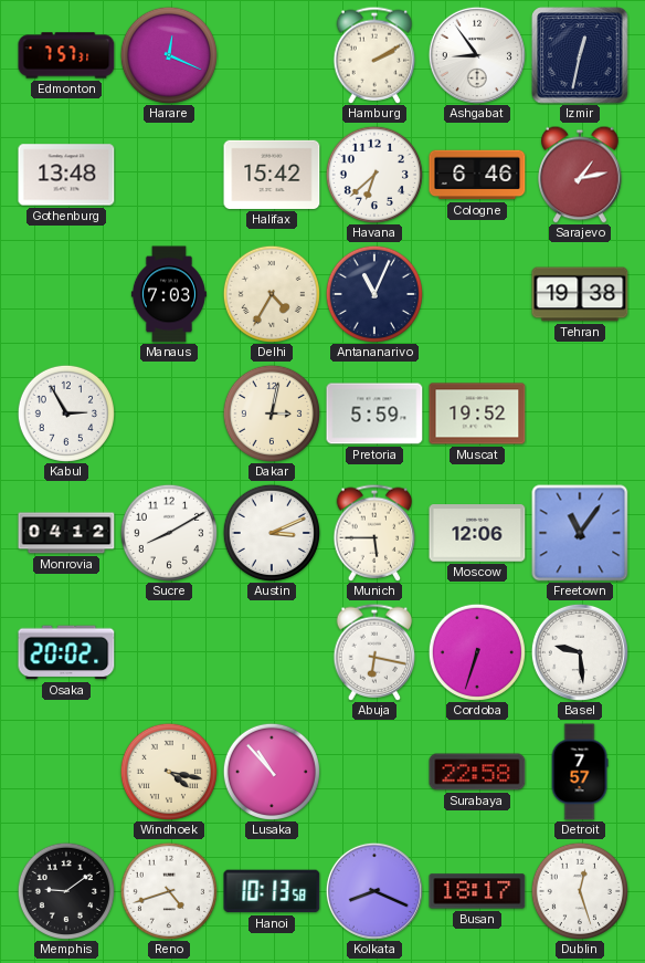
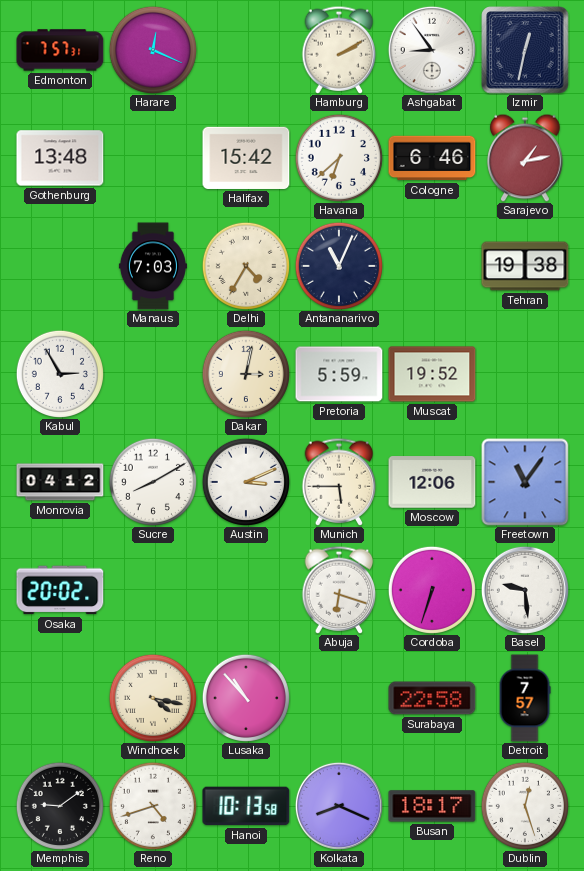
Abuja: 6:17 -> 6:18 (339, 590)
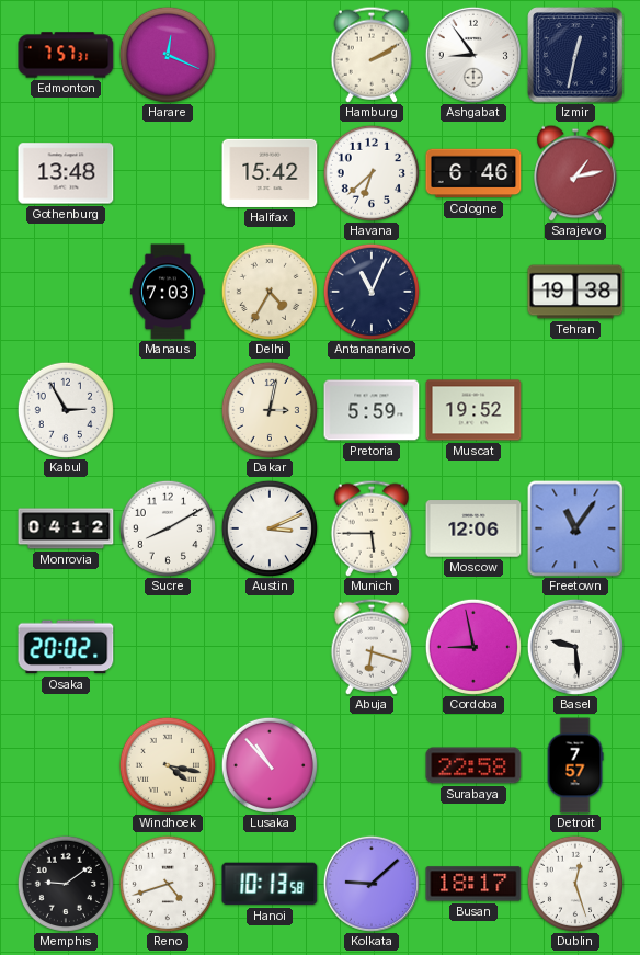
Cordoba: 6:33 -> 8:58 (473, 647)
Kolkata: 8:19 -> 9:08 (372, 884)
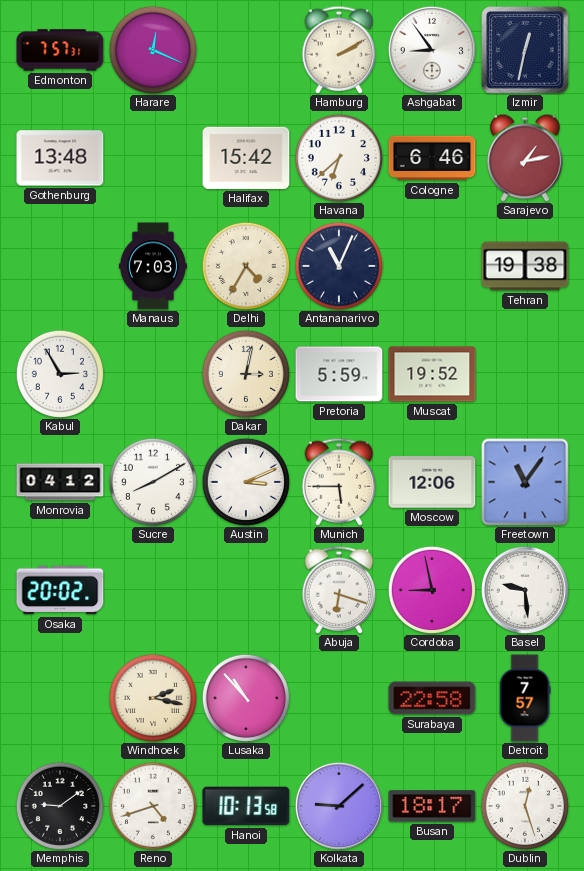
Windhoek: 4:17 -> 2:17 (153, 698)
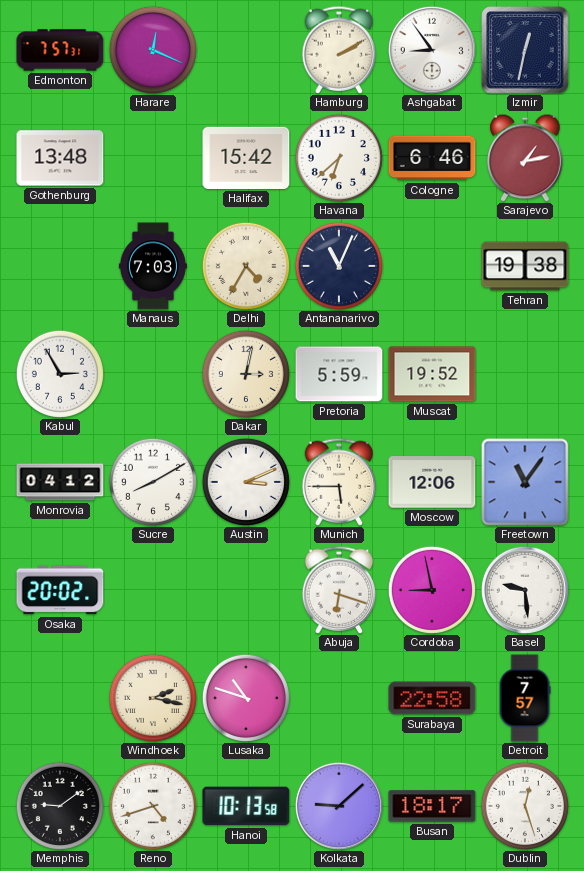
Lusaka: 10:53 -> 10:48 (246, 698)
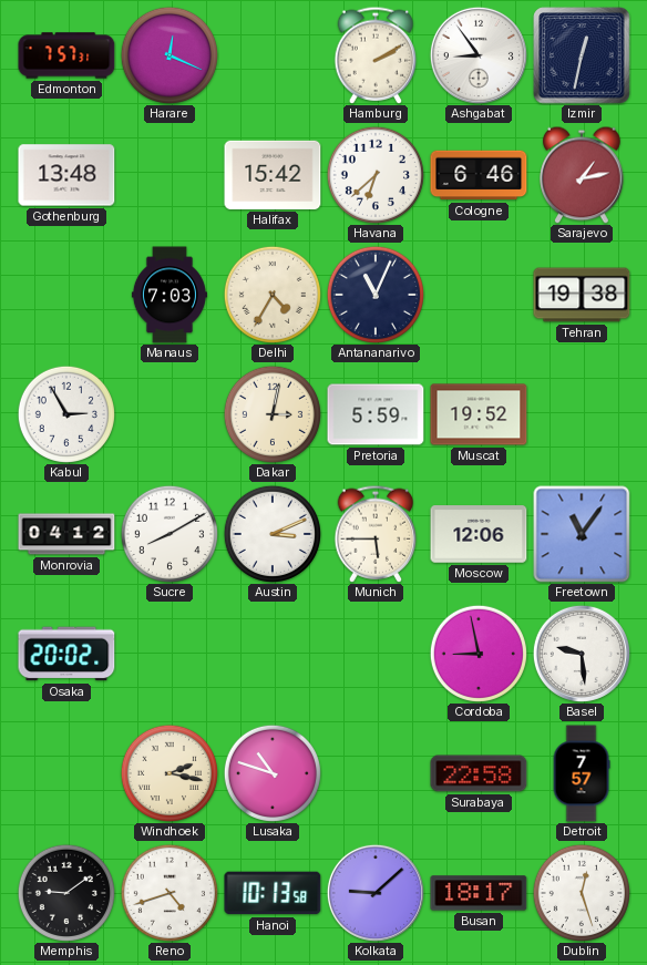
Abuja: 6:18 -> none (339, 590)
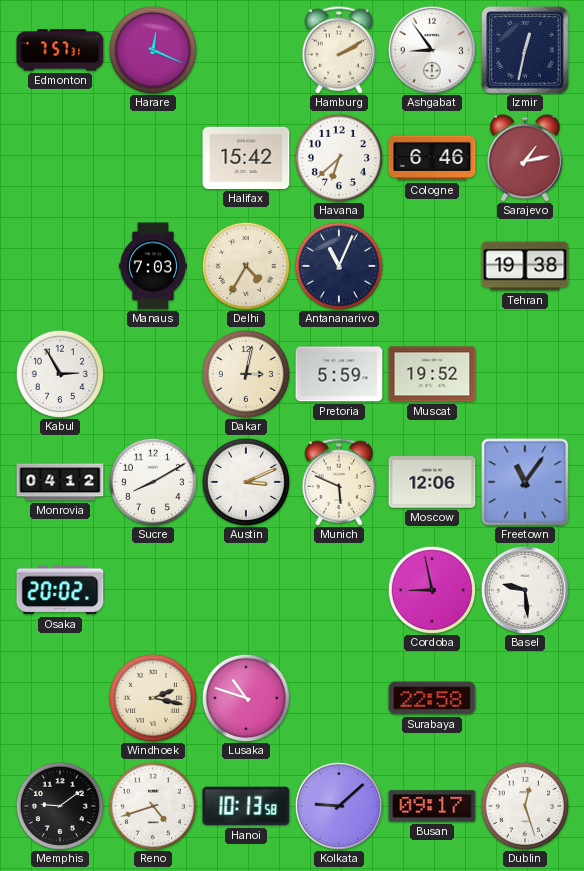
Gothenburg: 13:48 -> none (66, 175)
Munich: 5:45 -> 5:49 (339, 482)
Detroit: 7:57 -> none (582, 773)
Busan: 18:17 -> 09:17 (432, 806)
